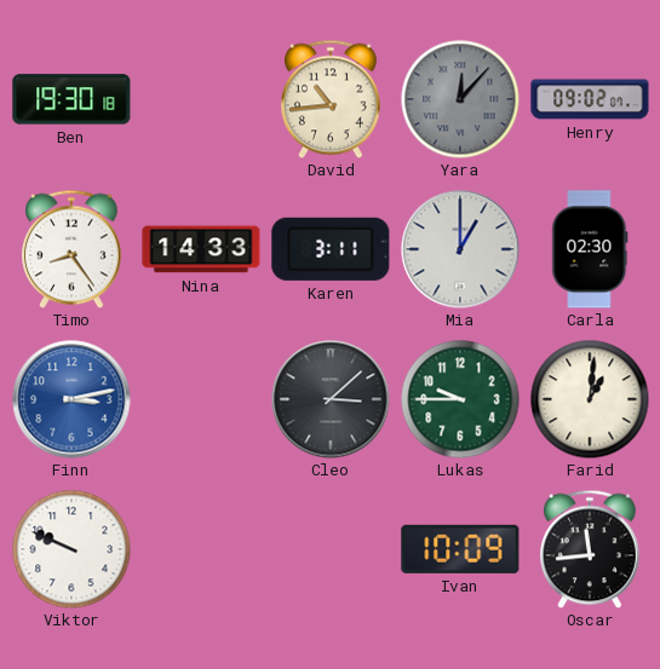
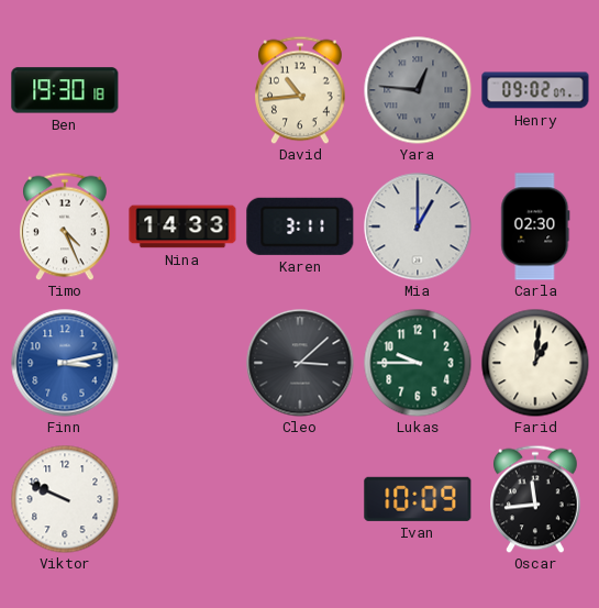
Yara: 12:07 -> 12:46 (418, 90)
Timo: 8:24 -> 4:26 (66, 226)
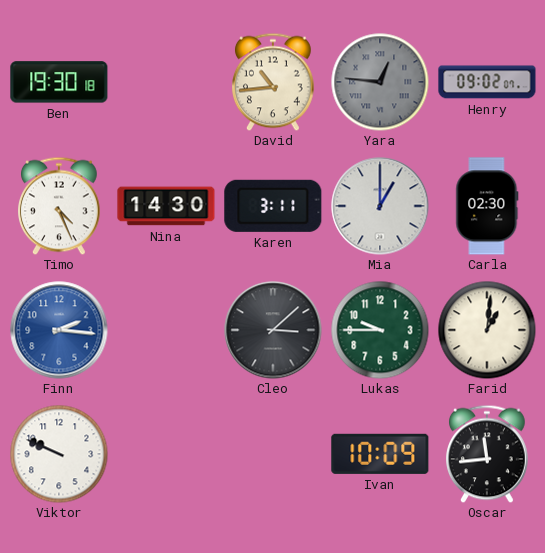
Nina: 14:33 -> 14:30 (166, 206)
Finn: 3:13 -> 2:16 (59, 330)
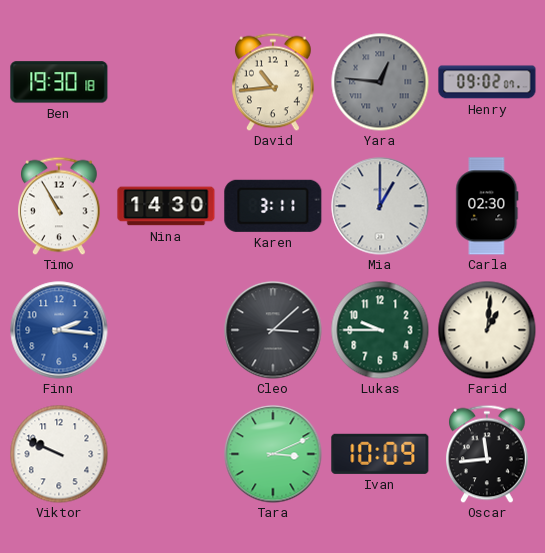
Timo: 4:26 -> 10:55 (60, 206)
Tara: none -> 3:11 (273, 454)
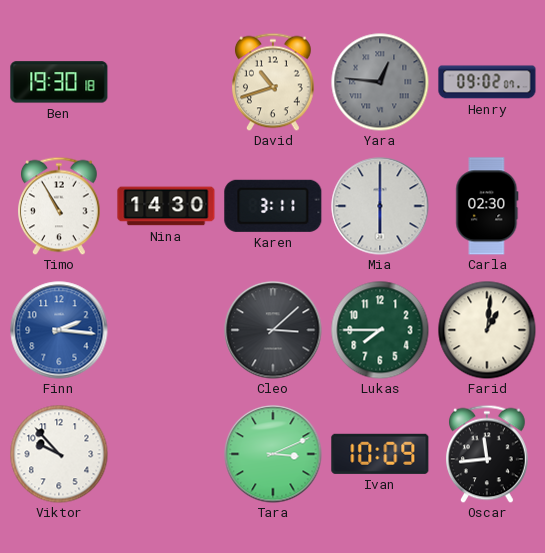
David: 10:44 -> 10:42 (274, 82)
Mia: 1:00 -> 6:00 (380, 206)
Lukas: 9:45 -> 7:45 (380, 330)
Viktor: 9:49 -> 9:53 (59, 454)
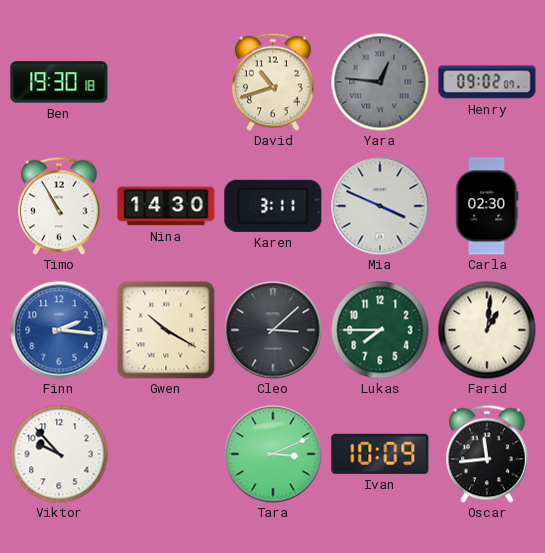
Mia: 6:00 -> 3:49 (380, 206)
Gwen: none -> 10:20 (166, 330)
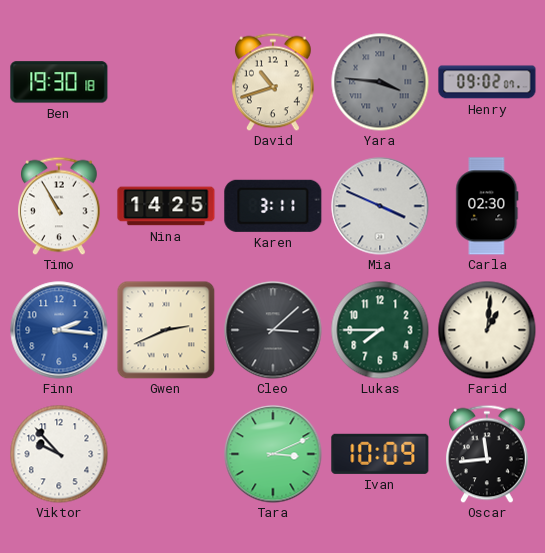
Yara: 12:46 -> 3:46 (380, 82)
Nina: 14:30 -> 14:25 (166, 206)
Gwen: 10:20 -> 2:41 (166, 330)
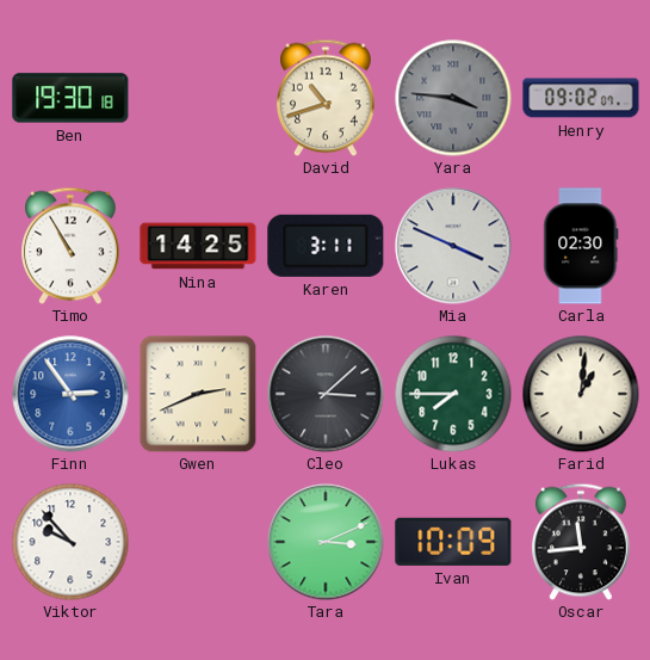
Finn: 2:16 -> 2:54 (70, 394)
